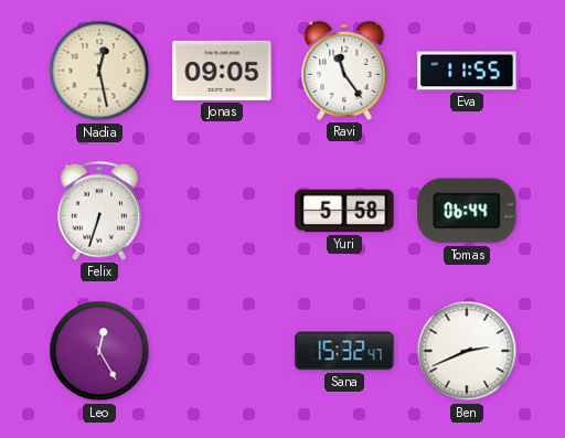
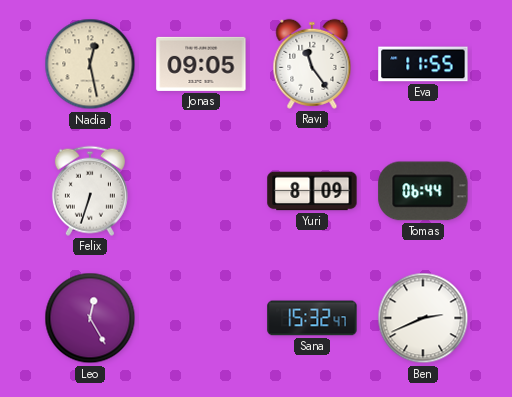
Yuri: 5:58 -> 8:09 (312, 191)
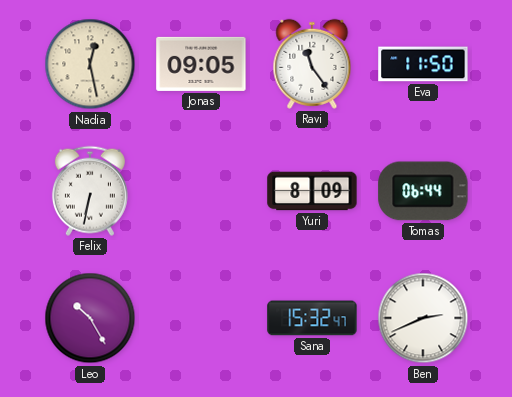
Eva: 11:55 -> 11:50 (423, 64)
Felix: 6:33 -> 6:32 (90, 191)
Leo: 12:25 -> 10:25 (90, 318)
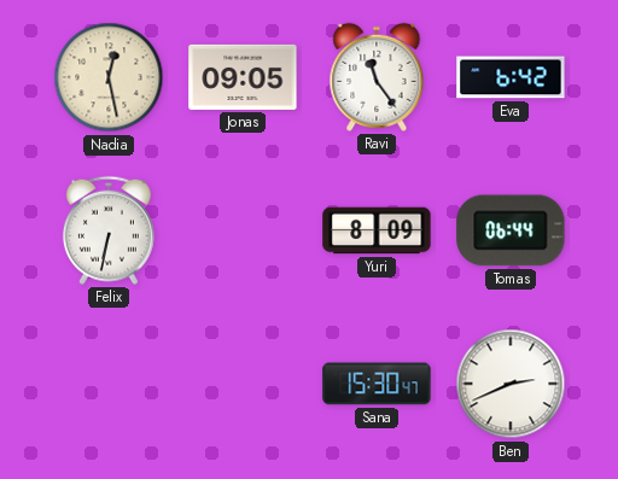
Eva: 11:50 -> 6:42 (511, 77)
Leo: 10:25 -> none (90, 318)
Sana: 15:32 -> 15:30 (377, 384)
